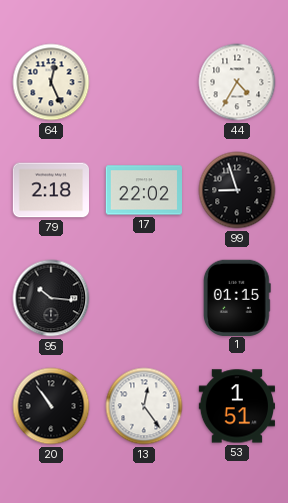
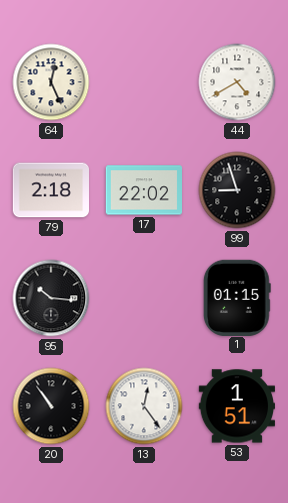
44: 4:35 -> 4:40 (237, 82)
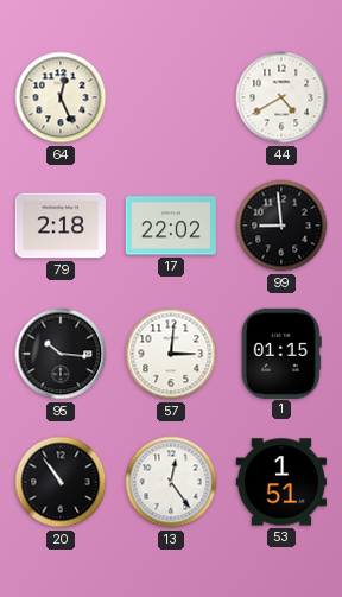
99: 8:57 -> 8:59 (281, 226)
57: none -> 3:01 (171, 354)
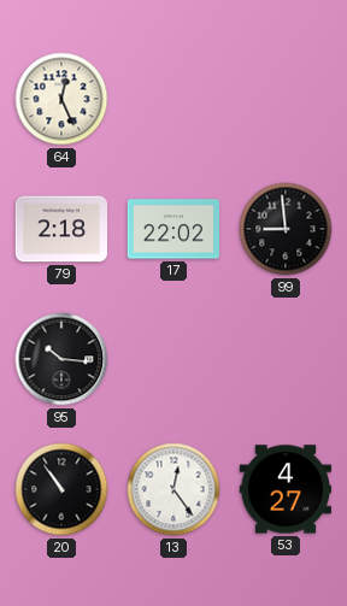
44: 4:40 -> none (281, 97)
57: 3:01 -> none (171, 354)
1: 01:15 -> none (281, 353)
53: 1:51 -> 4:27 (284, 489)
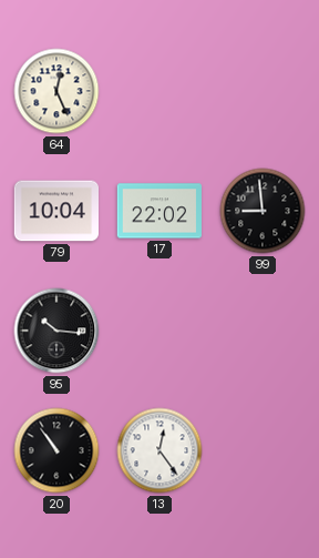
79: 2:18 -> 10:04 (56, 211)
53: 4:27 -> none (284, 489)
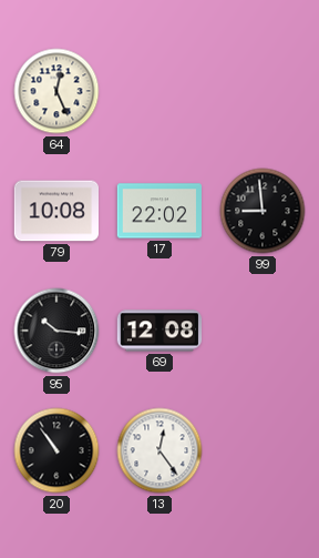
79: 10:04 -> 10:08 (56, 211)
69: none -> 12:08 (159, 331)
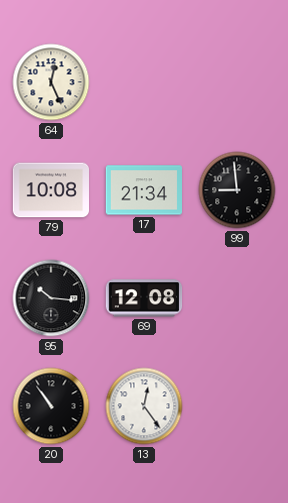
17: 22:02 -> 21:34 (144, 190)
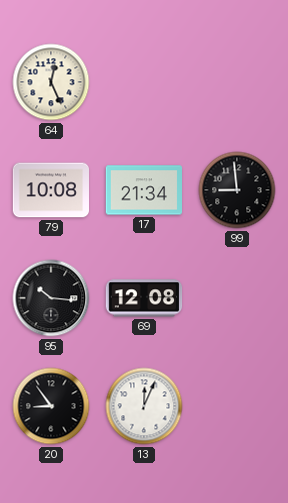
20: 10:54 -> 8:54 (51, 406)
13: 12:24 -> 12:04 (144, 406)
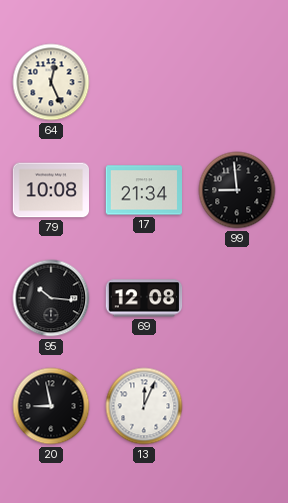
20: 8:54 -> 8:58 (51, 406)
